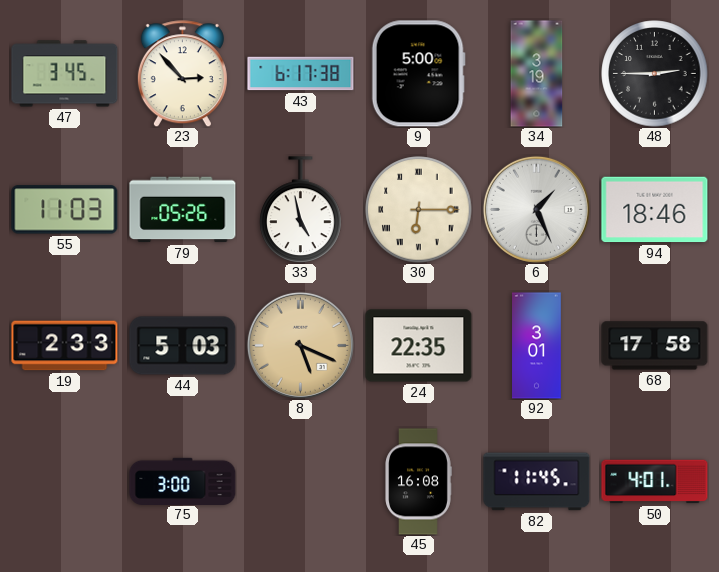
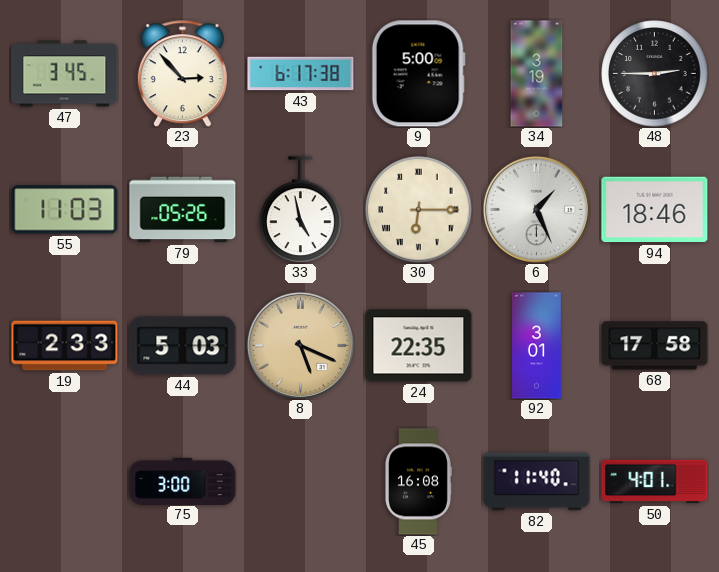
82: 11:45 -> 11:40 (537, 482)
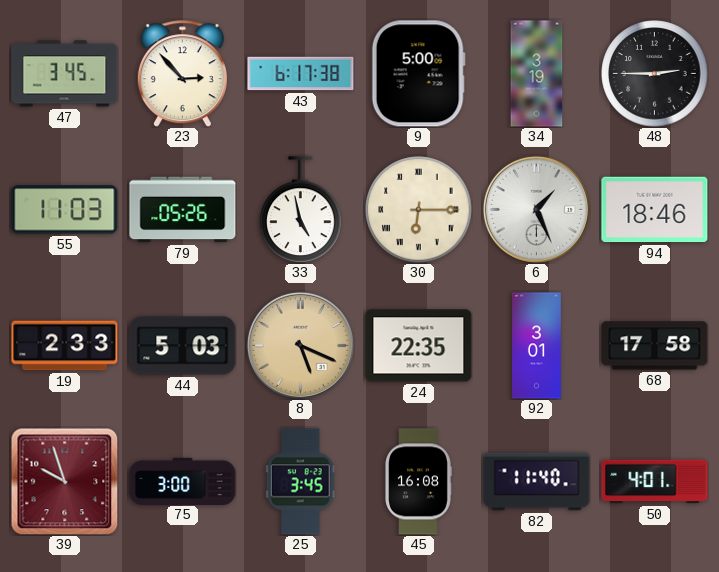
39: none -> 9:57 (64, 481)
25: none -> 3:45 (300, 482)
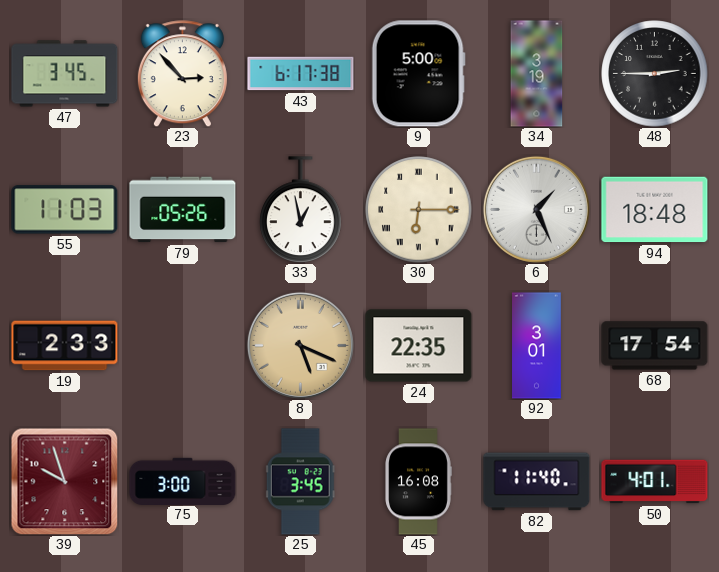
33: 4:58 -> 12:58 (301, 210)
94: 18:46 -> 18:48 (655, 210)
44: 5:03 -> none (183, 346)
68: 17:58 -> 17:54 (655, 346)
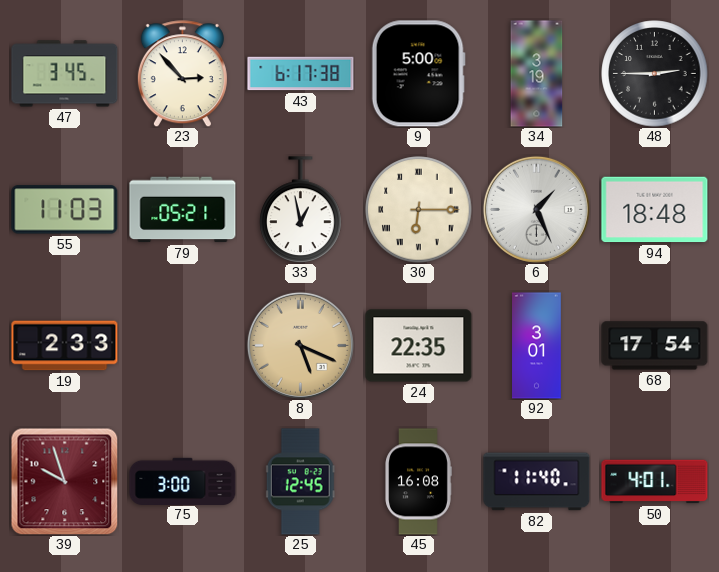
79: 05:26 -> 05:21 (183, 210)
25: 3:45 -> 12:45 (300, 482)
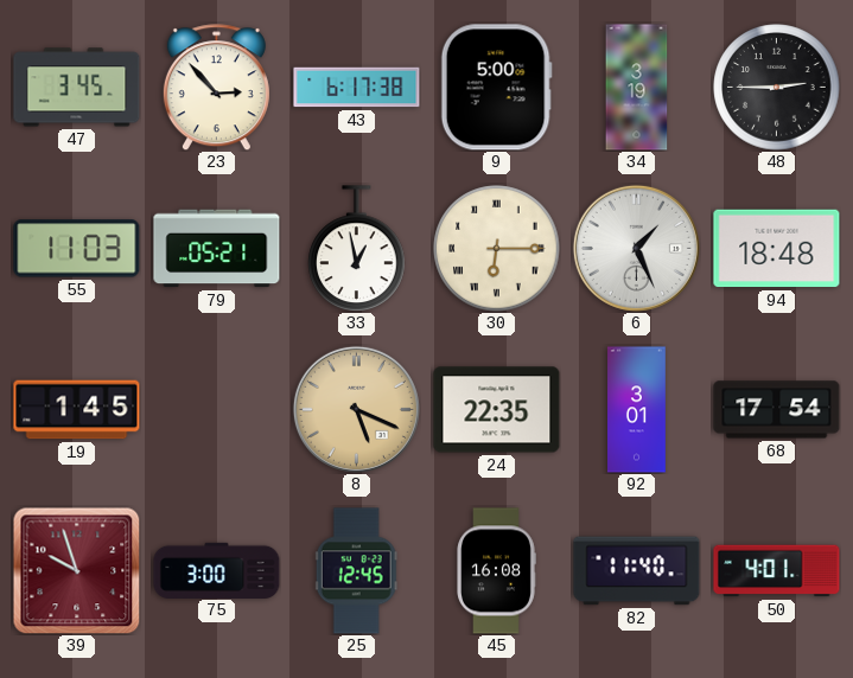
19: 2:33 -> 1:45 (77, 410)
